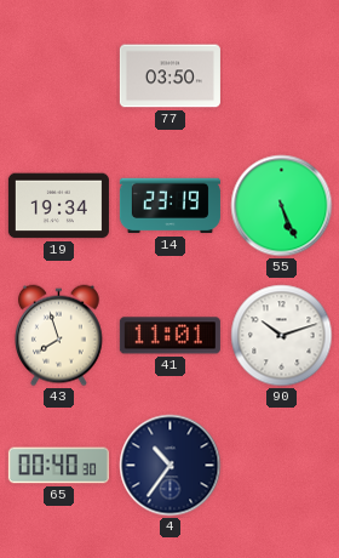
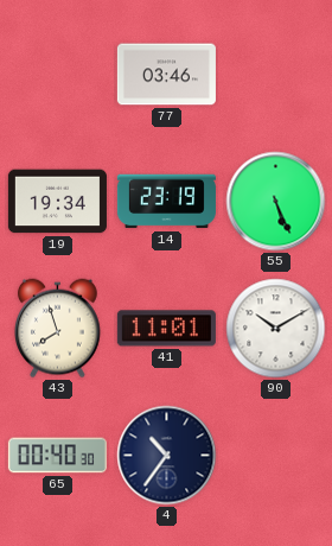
77: 03:50 -> 03:46 (166, 75)
90: 10:12 -> 10:10 (276, 329)
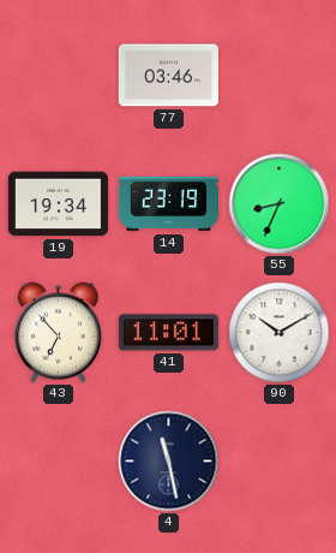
55: 5:26 -> 8:34 (280, 204)
43: 7:57 -> 6:53 (58, 333)
65: 00:40 -> none (57, 456)
4: 10:36 -> 11:28 (169, 462)
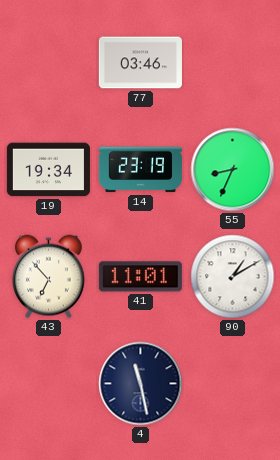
90: 10:10 -> 1:10 (233, 277)
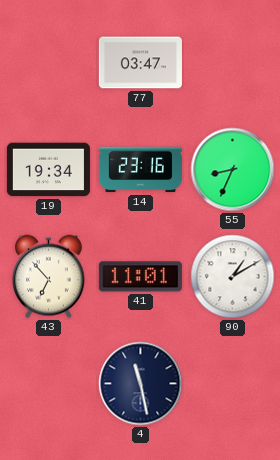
77: 03:46 -> 03:47 (140, 63)
14: 23:19 -> 23:16 (140, 170)
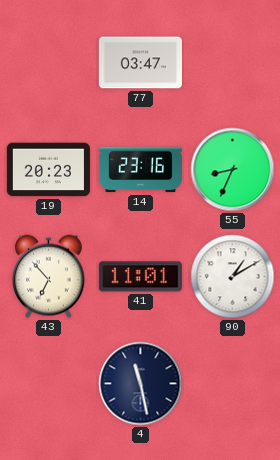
19: 19:34 -> 20:23 (48, 170)
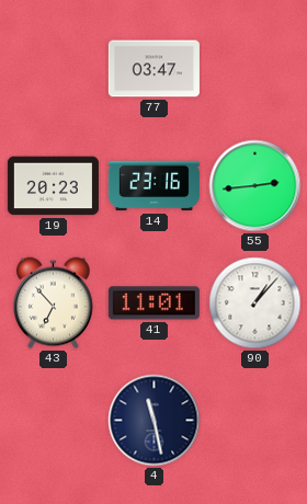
55: 8:34 -> 2:44 (255, 186)
90: 1:10 -> 1:07 (255, 303)
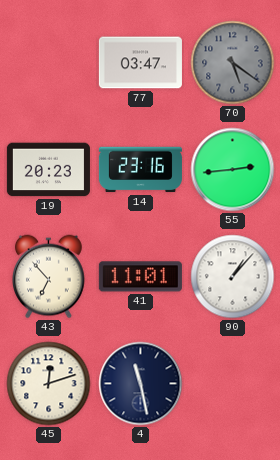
70: none -> 5:21 (233, 63)
45: none -> 12:12 (49, 384)
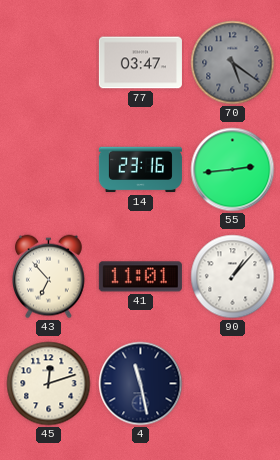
19: 20:23 -> none (48, 170)
